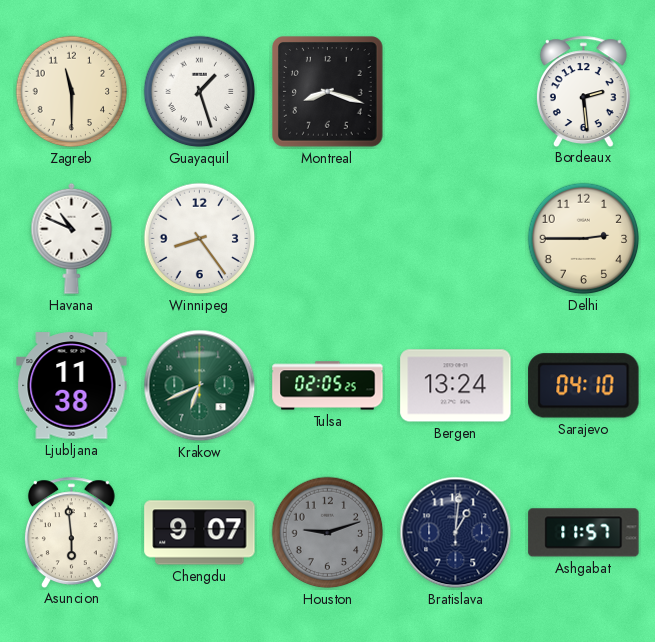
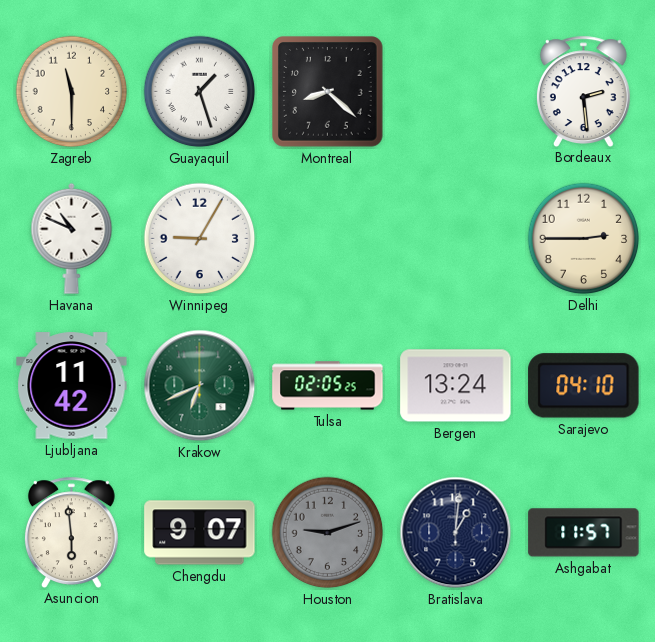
Montreal: 8:18 -> 8:22 (328, 92)
Winnipeg: 8:24 -> 9:05 (200, 239)
Ljubljana: 11:38 -> 11:42 (72, 386)
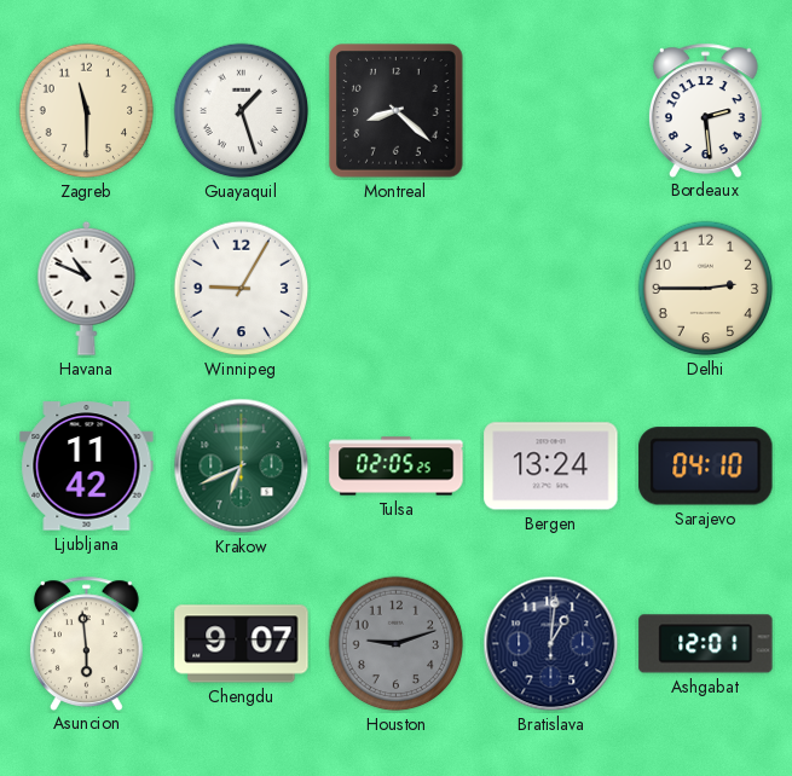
Ashgabat: 11:57 -> 12:01 (706, 644)
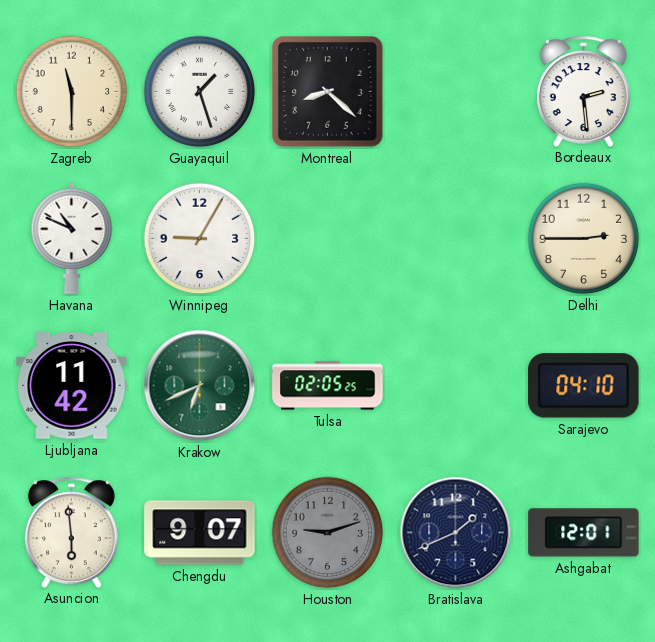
Bergen: 13:24 -> none (551, 467)
Bratislava: 1:01 -> 1:41 (456, 533)
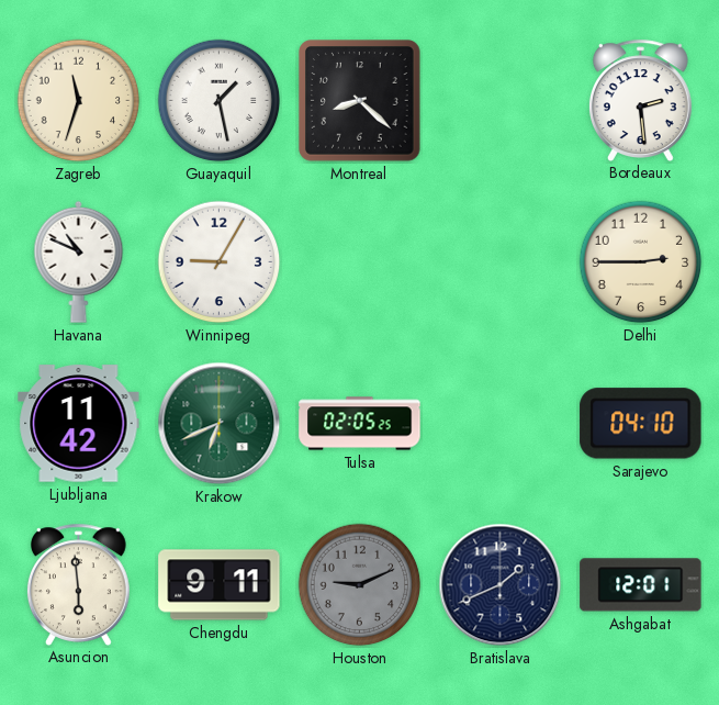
Zagreb: 11:30 -> 11:33 (79, 101)
Guayaquil: 1:27 -> 1:28 (220, 101)
Chengdu: 9:07 -> 9:11 (220, 585)
Houston: 9:12 -> 9:11 (360, 585)
